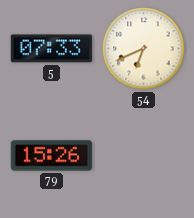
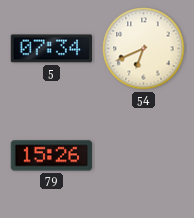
5: 07:33 -> 07:34 (52, 49)
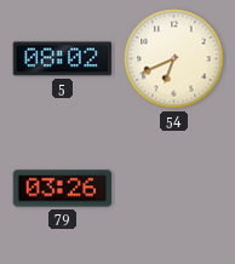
5: 07:34 -> 08:02 (63, 59)
79: 15:26 -> 03:26 (63, 189)
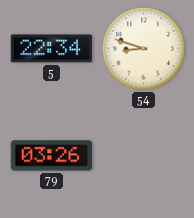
5: 08:02 -> 22:34 (52, 49)
54: 6:41 -> 8:48 (144, 49)
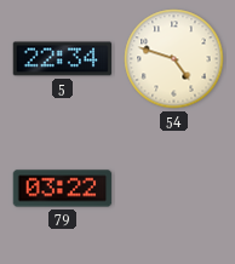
54: 8:48 -> 4:48 (174, 59)
79: 03:26 -> 03:22 (63, 189)
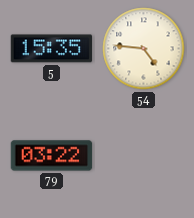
5: 22:34 -> 15:35 (52, 49)
54: 4:48 -> 4:46 (144, 49)
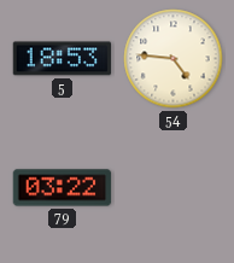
5: 15:35 -> 18:53 (63, 59)
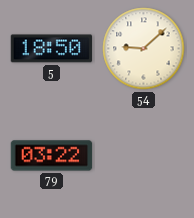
5: 18:53 -> 18:50 (52, 49)
54: 4:46 -> 9:08 (144, 49)
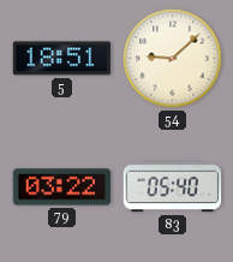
5: 18:50 -> 18:51 (62, 59)
83: none -> 05:40 (173, 187)
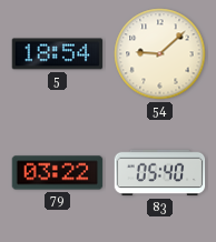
5: 18:51 -> 18:54 (58, 54)
